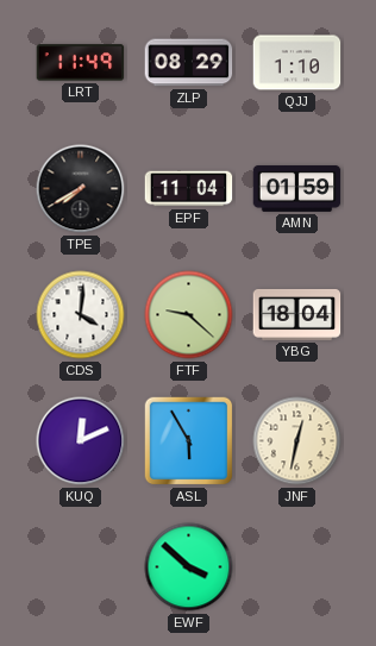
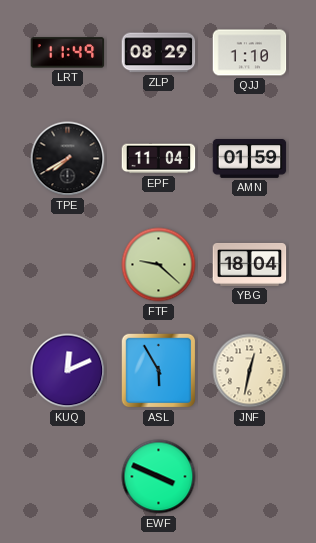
CDS: 4:01 -> none (81, 315)
EWF: 3:52 -> 3:49 (159, 477)
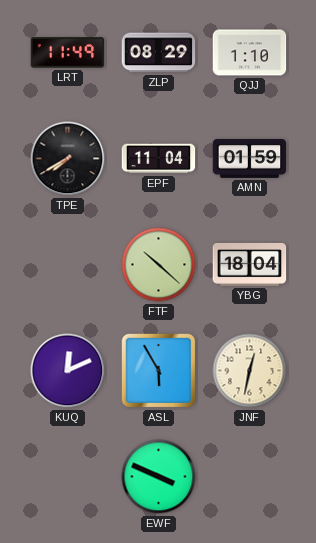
FTF: 9:22 -> 10:22 (159, 265)
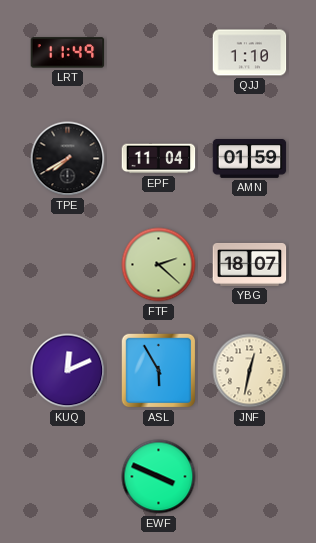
ZLP: 08:29 -> none (159, 53)
FTF: 10:22 -> 2:22 (159, 265)
YBG: 18:04 -> 18:07 (250, 264)
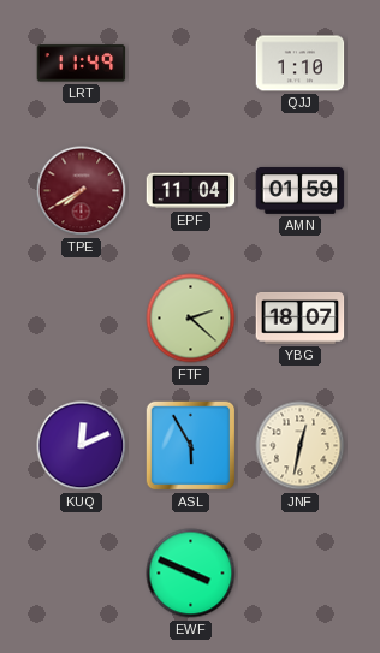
TPE dial: black -> burgundy (82, 191)
